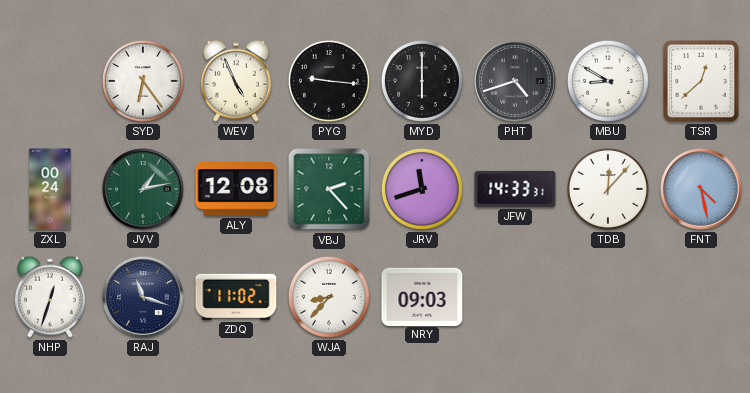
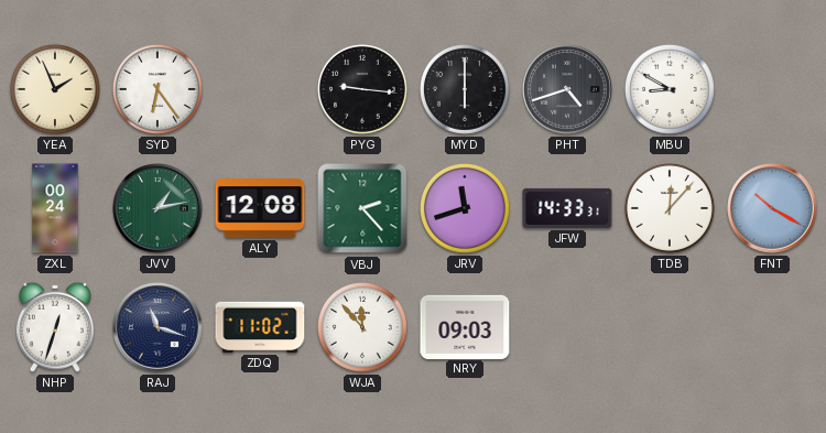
YEA: none -> 1:56 (55, 89)
WEV: 4:56 -> none (236, 81)
TSR: 12:38 -> none (701, 81)
FNT: 4:28 -> 10:20 (772, 208)
WJA: 8:37 -> 11:53 (362, 327)
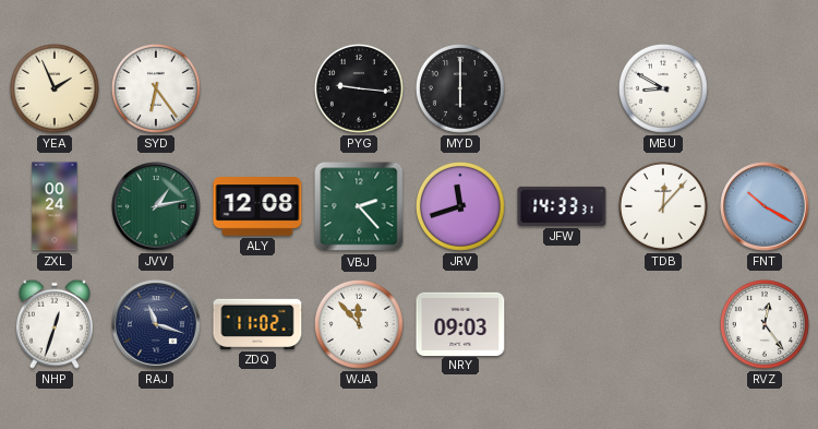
PHT: 4:42 -> none (567, 89)
RVZ: none -> 12:24 (765, 324)
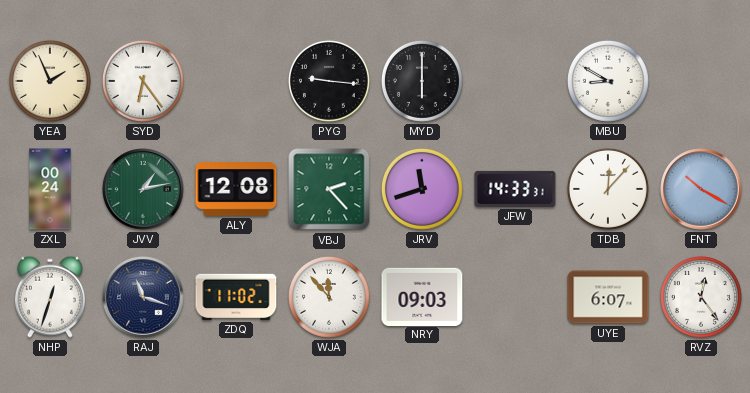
UYE: none -> 6:07 (608, 297)
